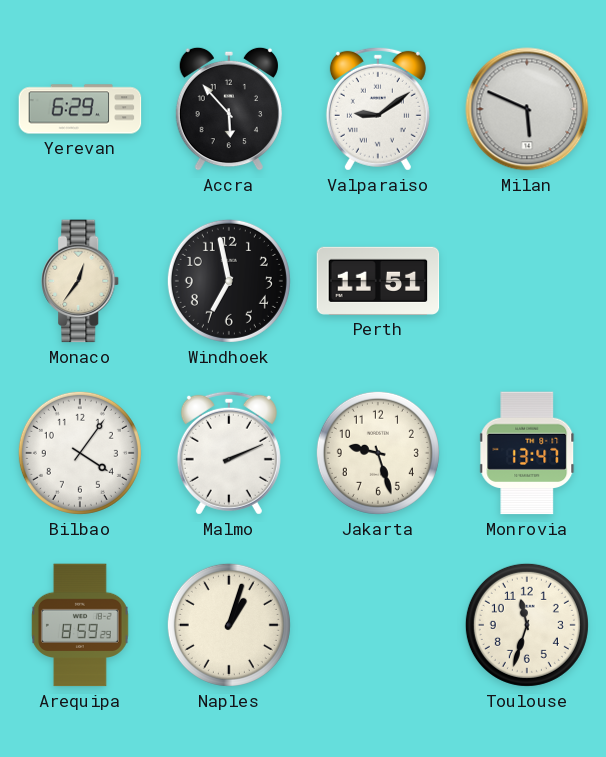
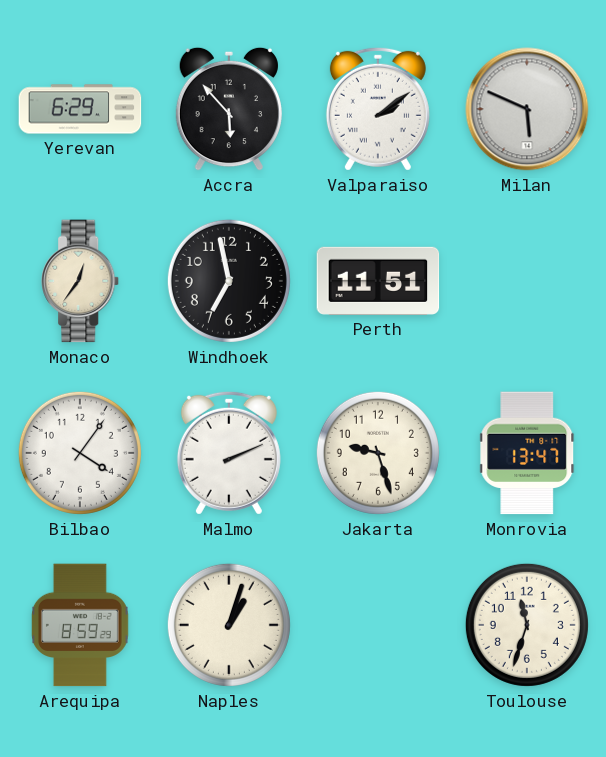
Valparaiso: 9:09 -> 2:09 (378, 109)
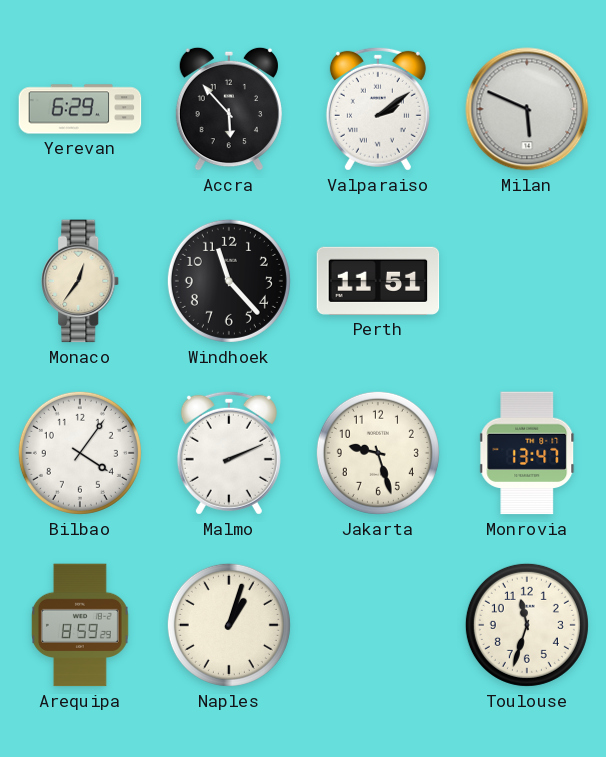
Windhoek: 6:58 -> 11:23 (229, 281)
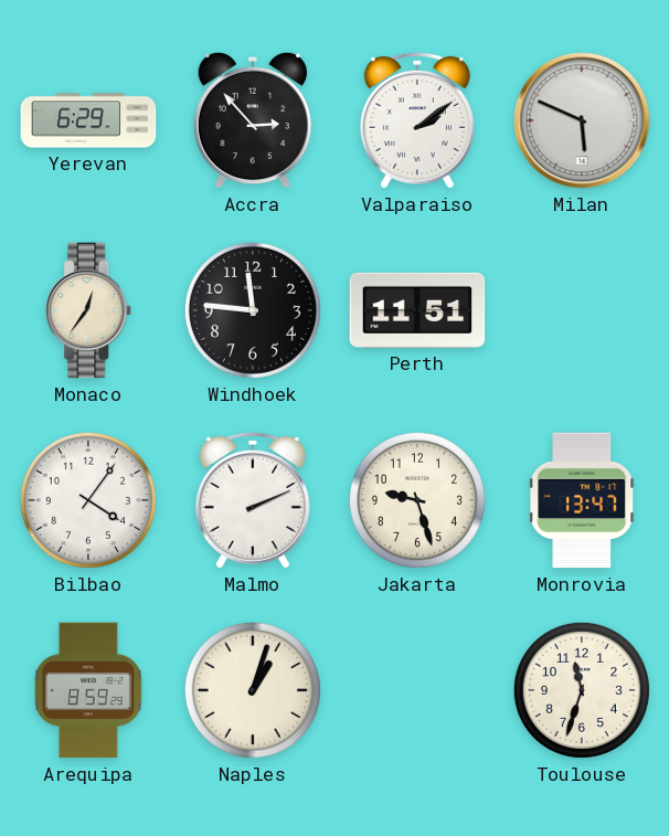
Accra: 5:53 -> 2:53 (253, 120)
Windhoek: 11:23 -> 11:46 (253, 310)
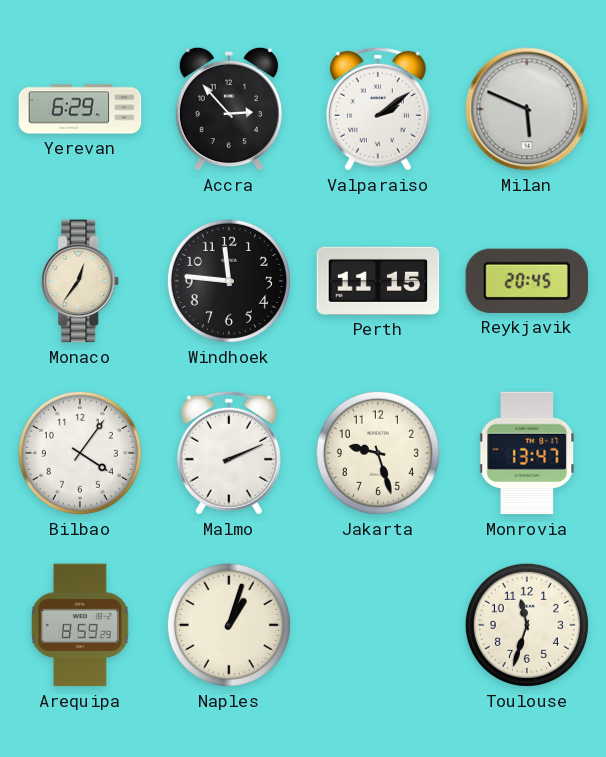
Perth: 11:51 -> 11:15 (378, 281)
Reykjavik: none -> 20:45 (527, 281)
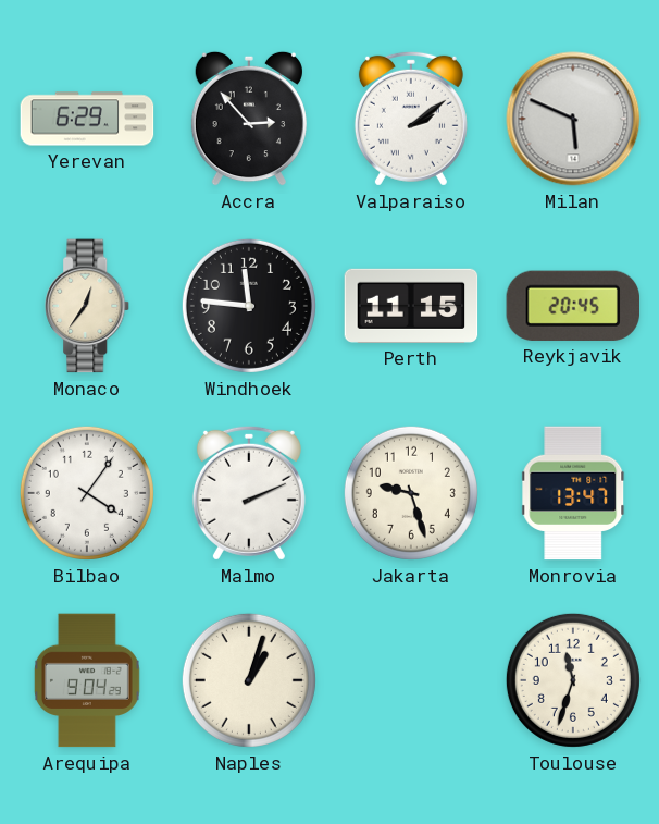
Arequipa: 8:59 -> 9:04 (87, 680)
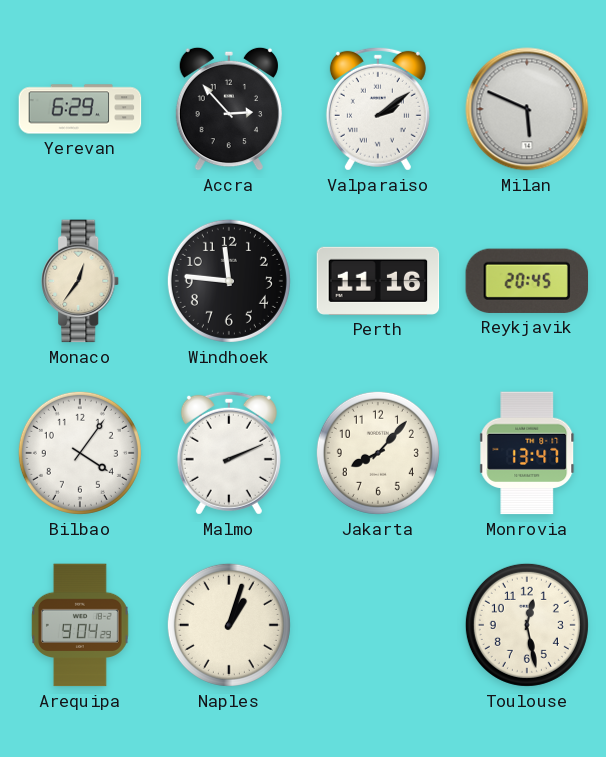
Perth: 11:15 -> 11:16 (378, 281)
Jakarta: 9:27 -> 8:07 (378, 453)
Toulouse: 11:33 -> 12:28 (527, 625)
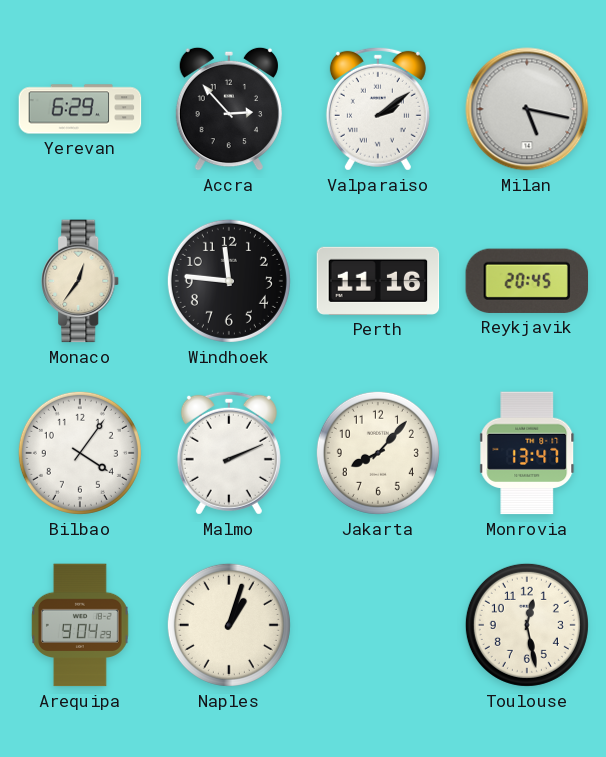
Milan: 5:49 -> 5:17 (527, 109)
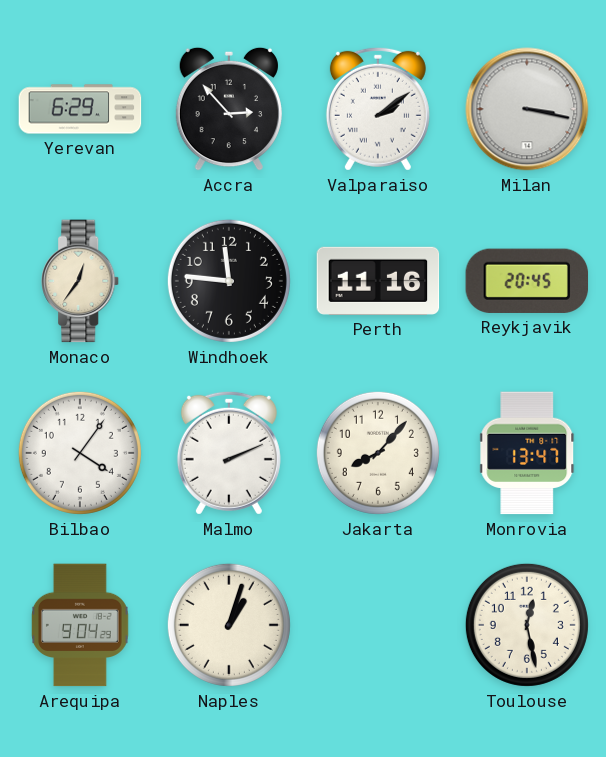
Milan: 5:17 -> 3:17 (527, 109)
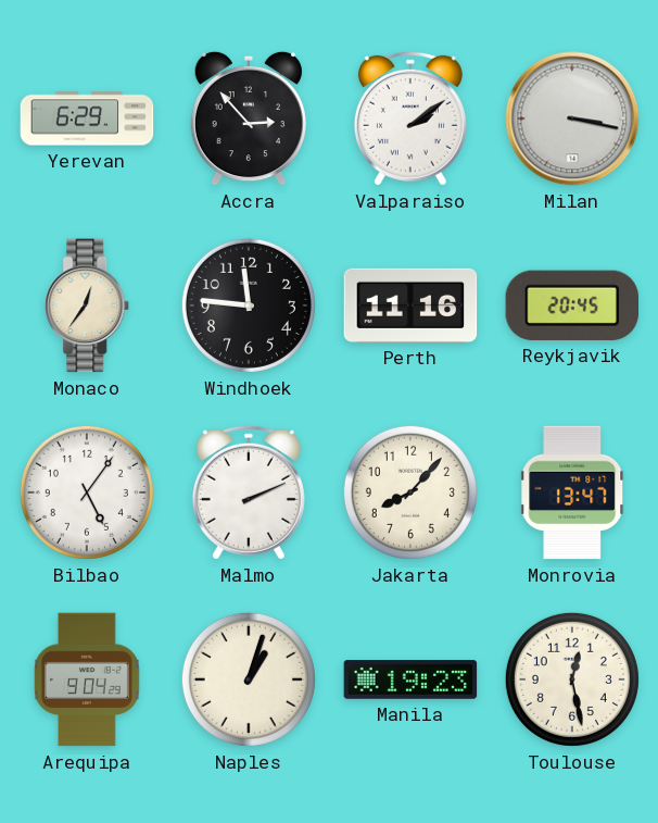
Bilbao: 4:06 -> 5:06 (87, 492)
Manila: none -> 19:23 (410, 681)
